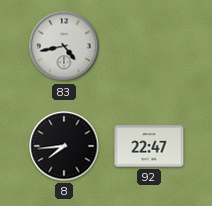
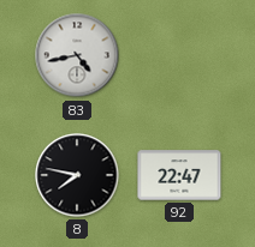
8: 7:44 -> 7:47 (77, 175)
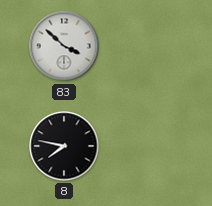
83: 4:43 -> 3:52 (64, 46)
92: 22:47 -> none (179, 175)
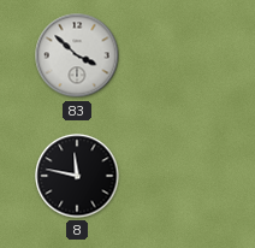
8: 7:47 -> 11:47 (77, 176)
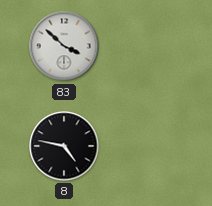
8: 11:47 -> 4:47 (64, 146)
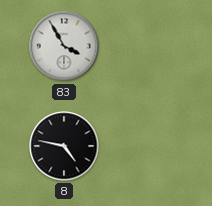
83: 3:52 -> 3:55 (64, 46)
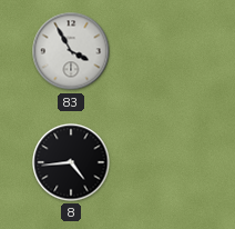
8: 4:47 -> 4:44 (71, 162)
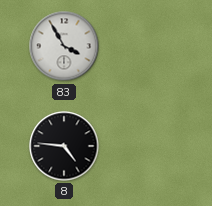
8: 4:44 -> 4:46 (64, 146)
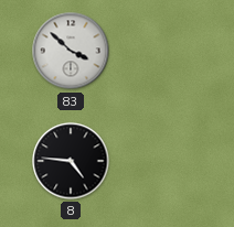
83: 3:55 -> 3:52 (71, 51)
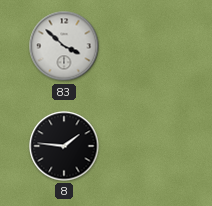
8: 4:46 -> 1:46 (64, 146)
